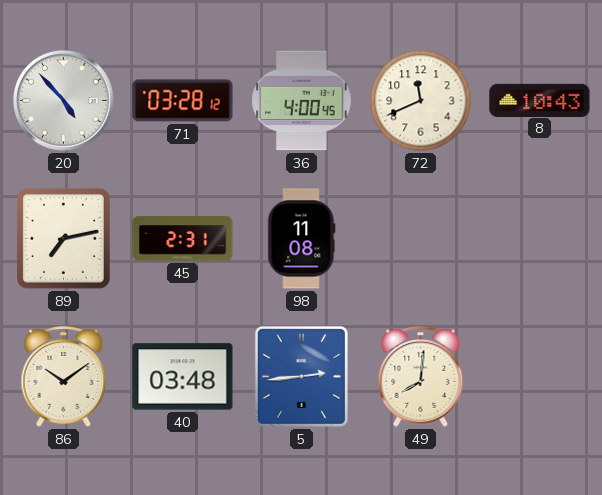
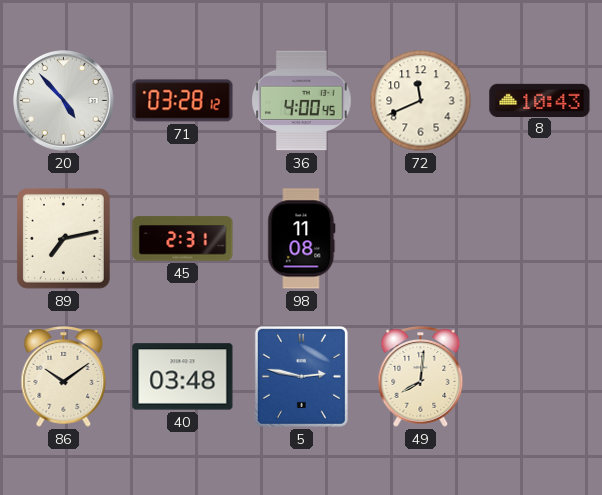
5: 2:44 -> 2:47 (301, 376)
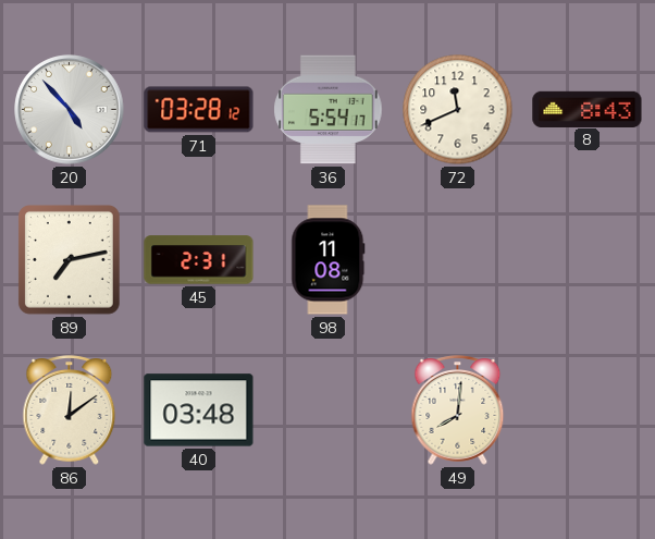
36: 4:00 -> 5:54 (329, 110)
8: 10:43 -> 8:43 (588, 109)
86: 10:09 -> 12:09 (70, 411)
5: 2:47 -> none (301, 376)
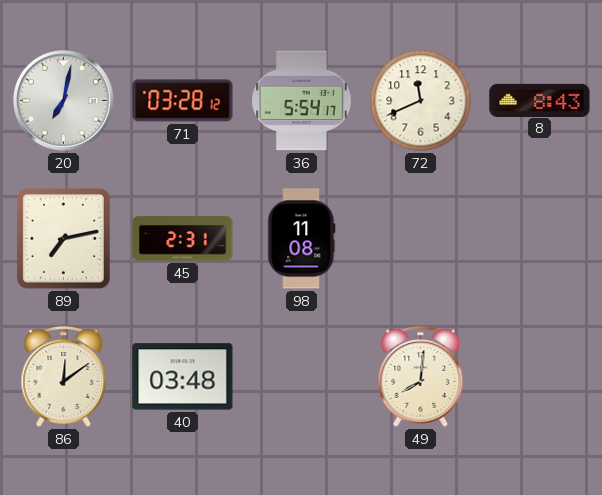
20: 4:53 -> 7:02 (64, 101)
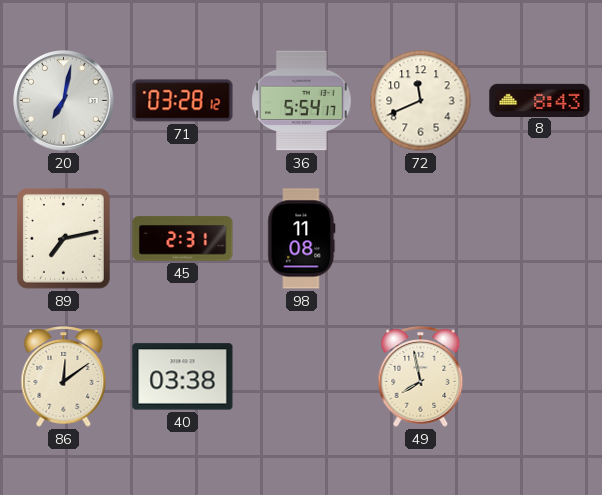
40: 03:48 -> 03:38 (183, 377)
49: 8:01 -> 7:58 (421, 377)
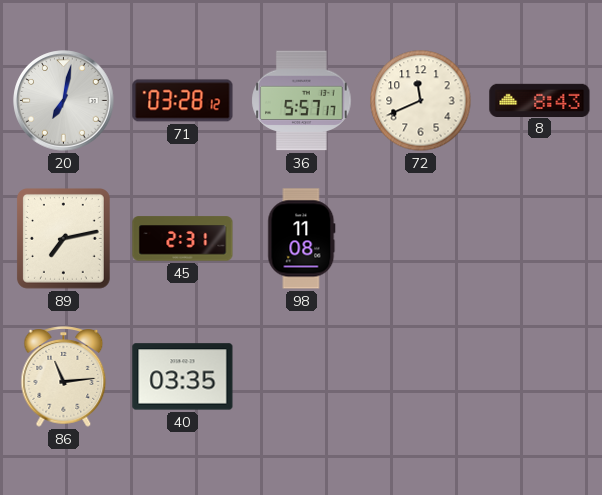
36: 5:54 -> 5:57 (302, 101)
86: 12:09 -> 11:14 (64, 377)
40: 03:38 -> 03:35 (183, 377)
49: 7:58 -> none (421, 377)
